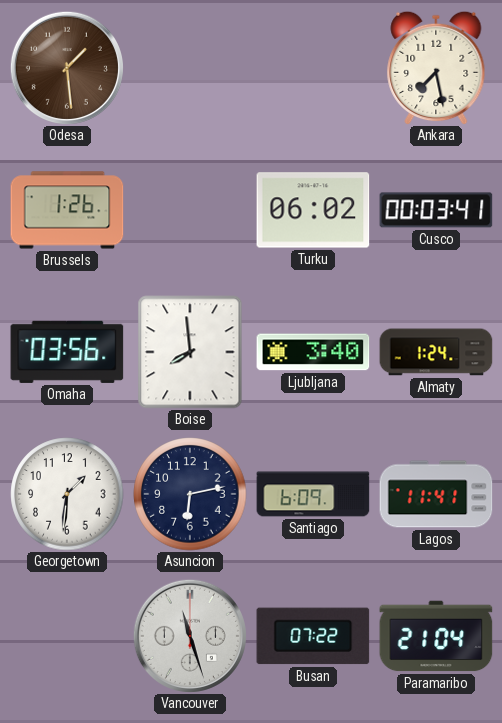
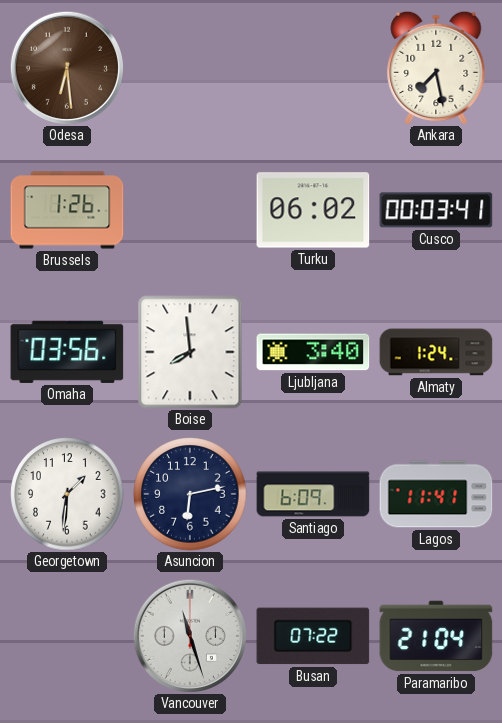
Odesa: 1:29 -> 6:29 (67, 68)
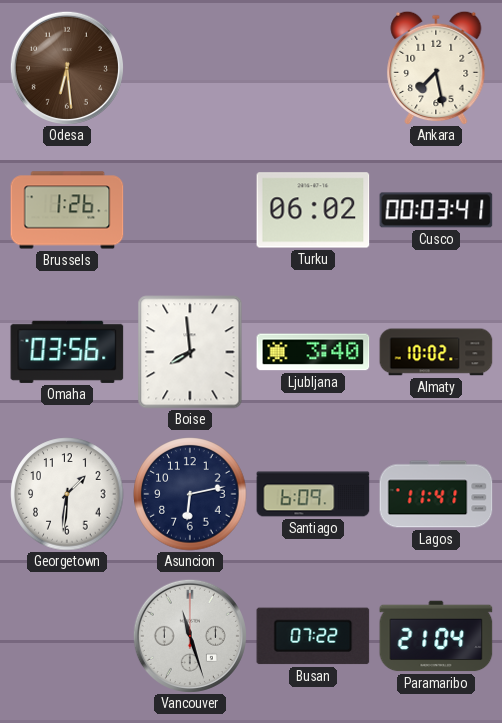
Almaty: 1:24 -> 10:02 (436, 352)
